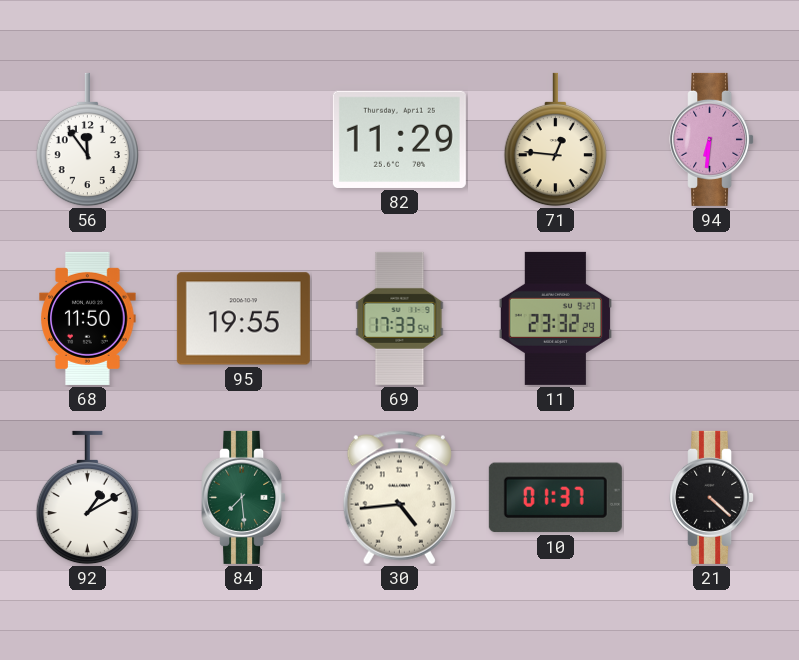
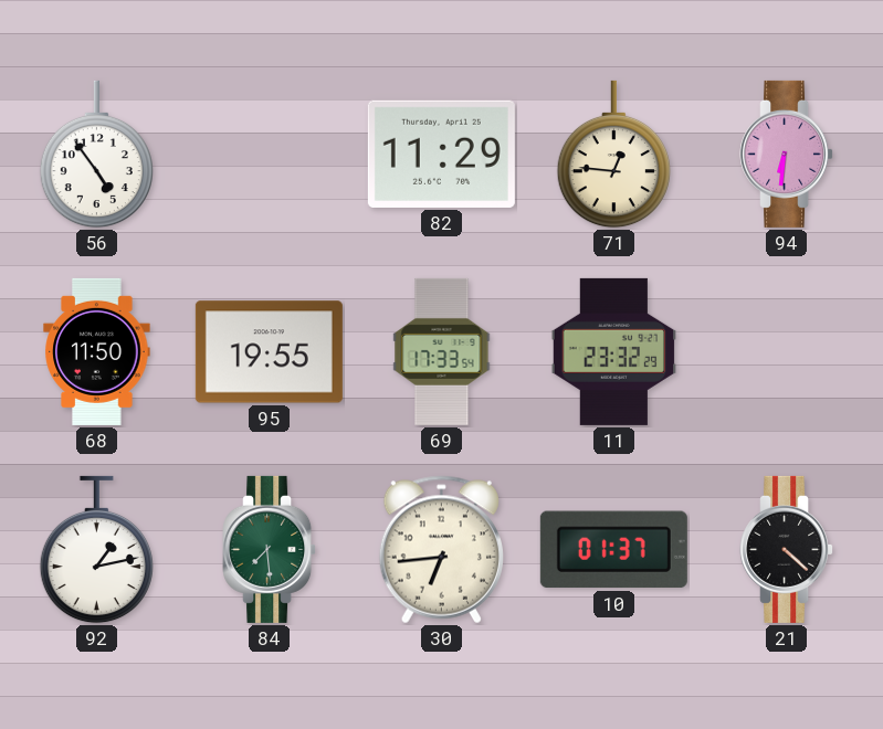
56: 11:54 -> 4:54 (96, 155)
92: 1:10 -> 1:13 (96, 550)
30: 4:44 -> 6:44 (441, 550)
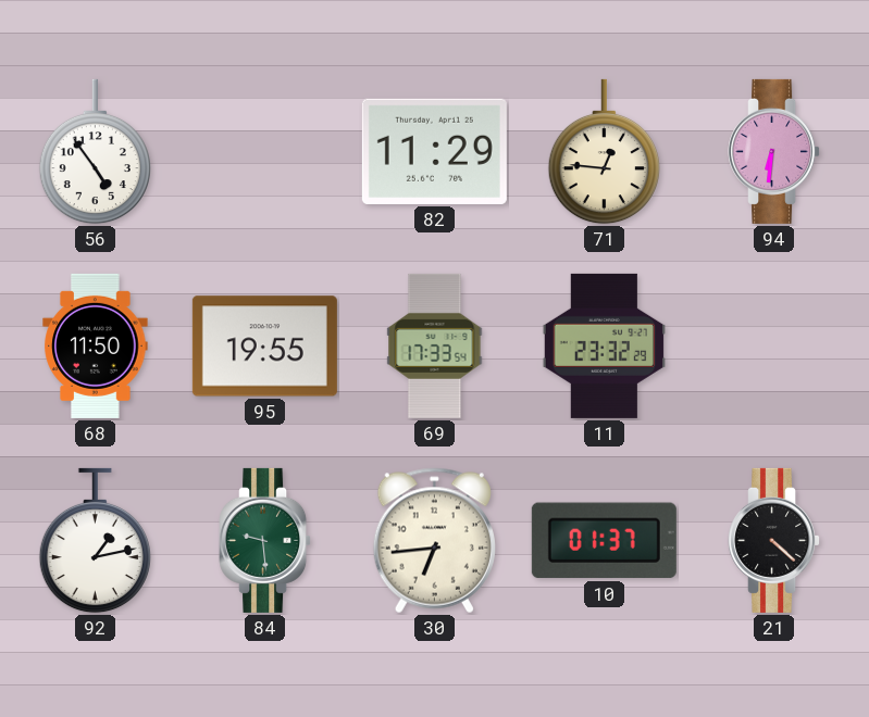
84: 7:29 -> 9:29 (265, 540)
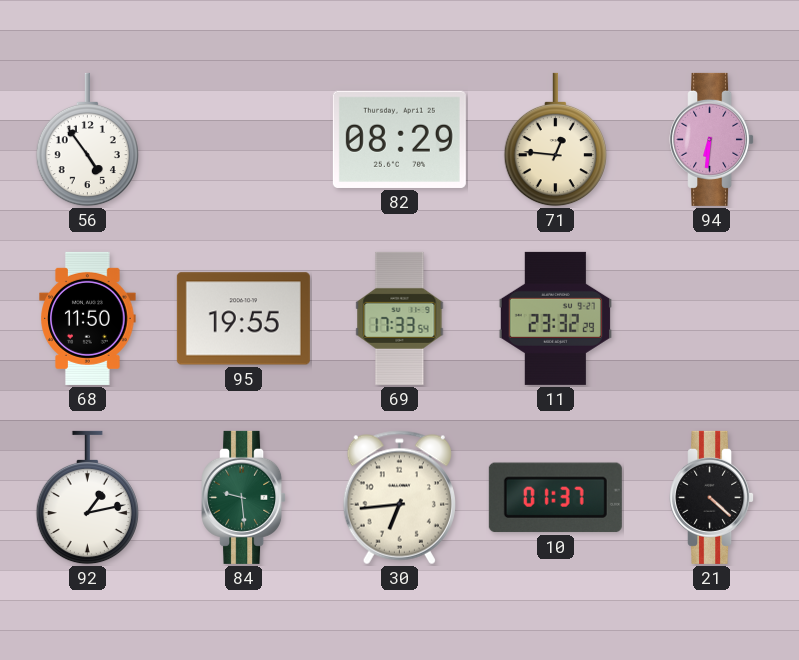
82: 11:29 -> 08:29 (399, 139)
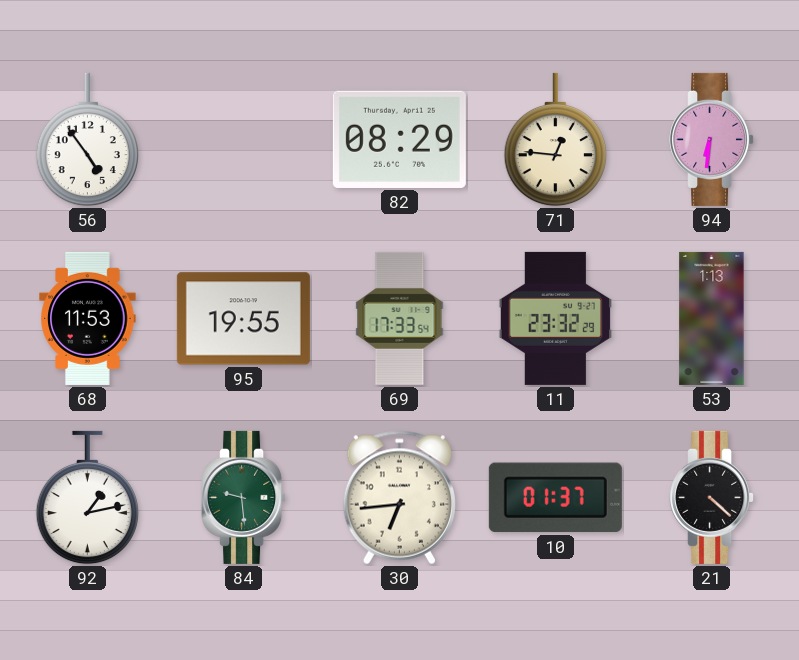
68: 11:50 -> 11:53 (88, 318)
53: none -> 1:13 (712, 318)
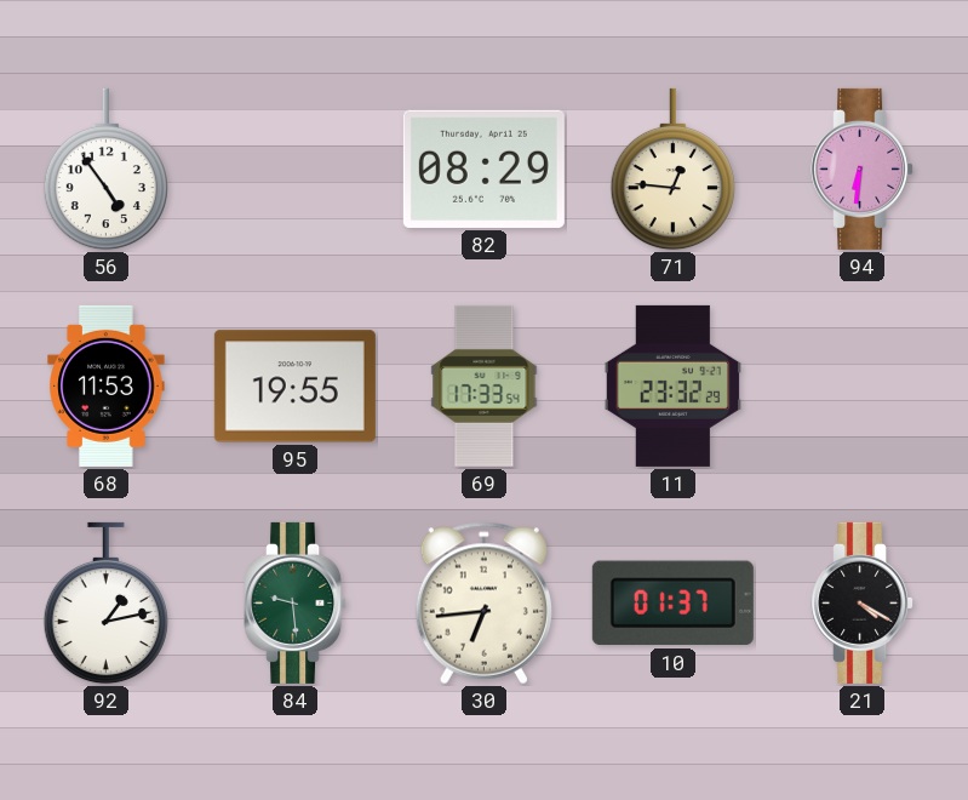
53: 1:13 -> none (712, 318)
21: 4:22 -> 4:20 (863, 602)
